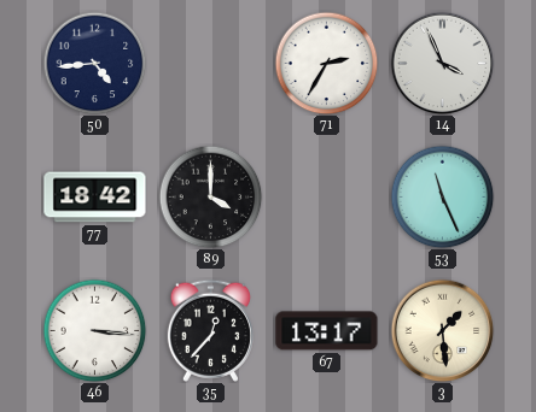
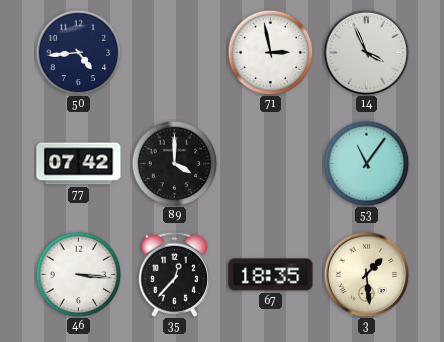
71: 2:35 -> 2:58 (270, 52)
77: 18:42 -> 07:42 (79, 164)
53: 11:26 -> 11:06 (366, 163)
67: 13:17 -> 18:35 (271, 275)
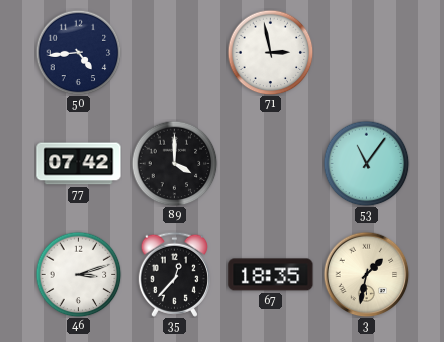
14: 3:56 -> none (366, 52)
46: 3:16 -> 3:12 (78, 274)
3: 1:29 -> 1:32 (366, 274)
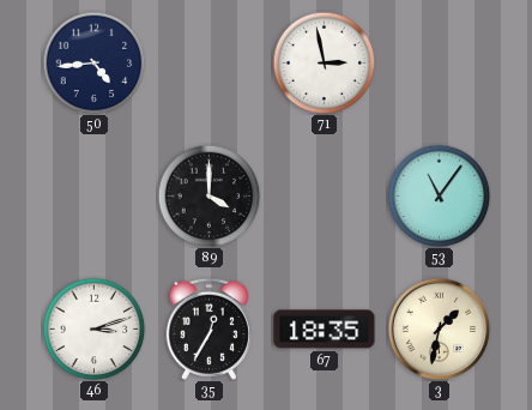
77: 07:42 -> none (79, 164)
35: 12:37 -> 12:35 (208, 328)
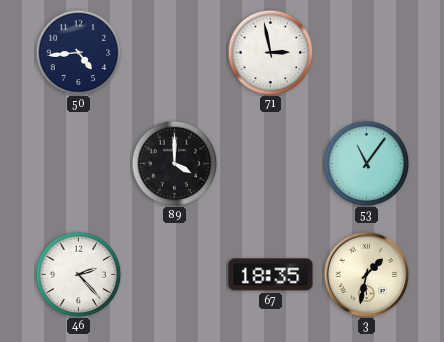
46: 3:12 -> 2:23 (78, 274)
35: 12:35 -> none (208, 328)
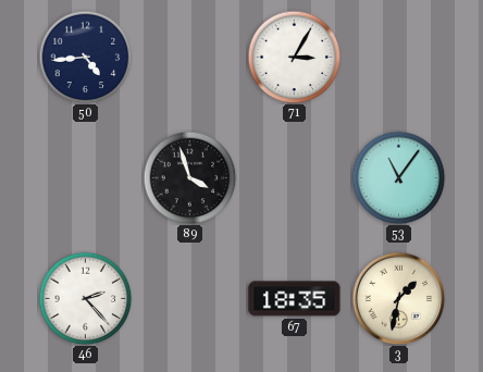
71: 2:58 -> 3:05 (294, 57)
89: 4:00 -> 3:57 (189, 177)
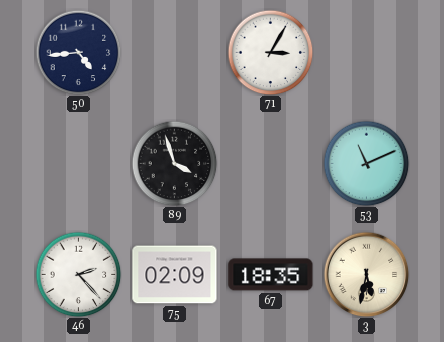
53: 11:06 -> 11:11 (366, 163)
75: none -> 02:09 (175, 275)
3: 1:32 -> 5:32 (366, 274)
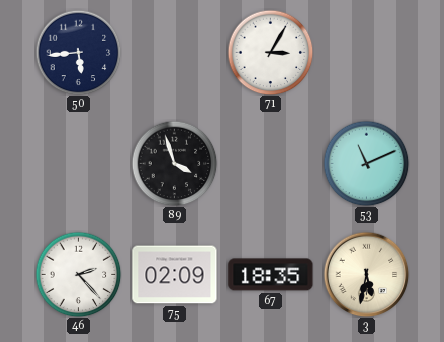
50: 4:44 -> 5:44 (78, 52)
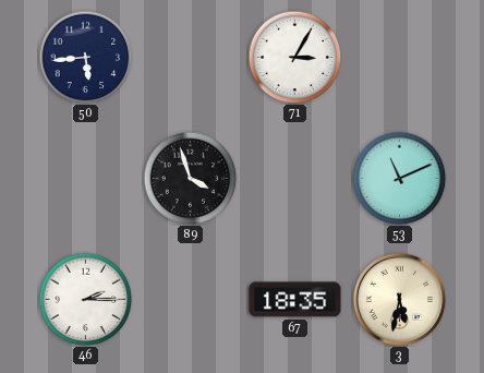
46: 2:23 -> 2:15 (85, 299)
75: 02:09 -> none (175, 275)
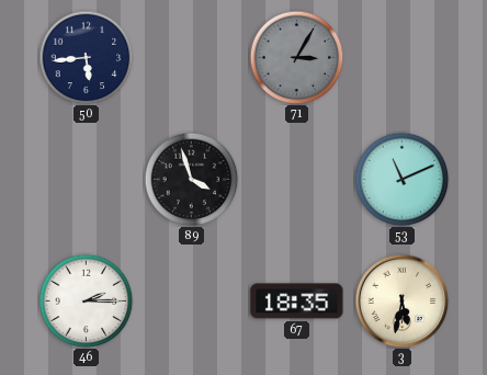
71 dial: white -> grey (296, 57)
